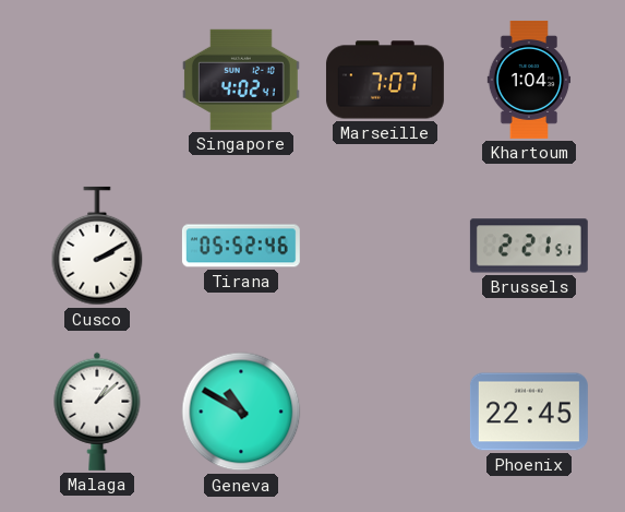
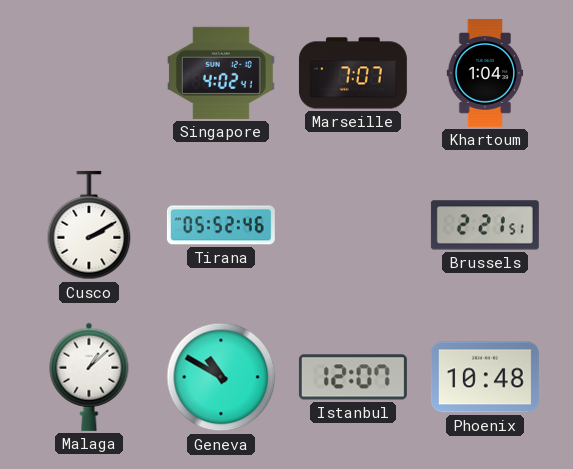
Istanbul: none -> 12:07 (353, 377)
Phoenix: 22:45 -> 10:48 (485, 377)
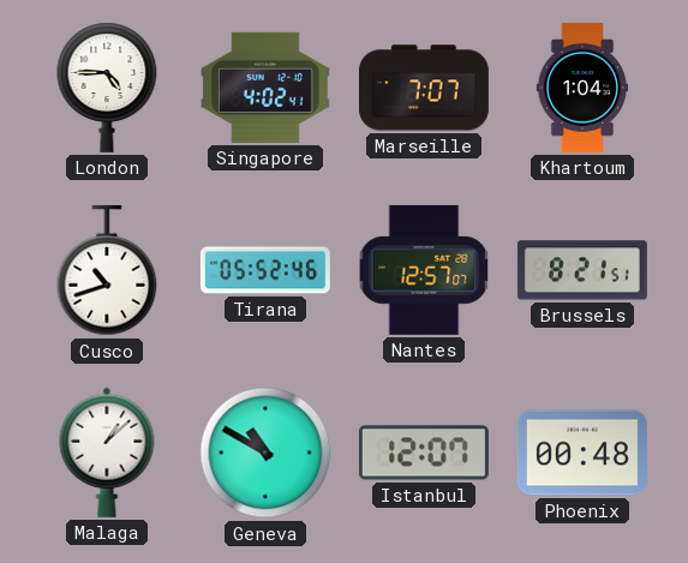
London: none -> 4:45 (107, 88)
Cusco: 2:10 -> 10:42 (107, 270)
Nantes: none -> 12:57 (424, 270)
Brussels: 2:21 -> 8:21 (582, 270)
Phoenix: 10:48 -> 00:48 (582, 453)
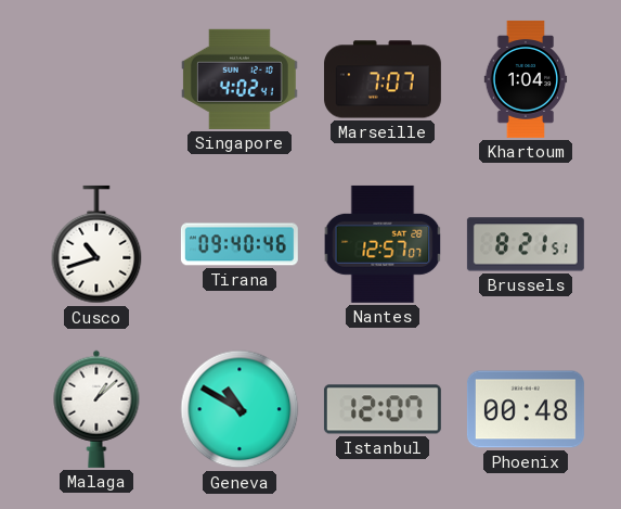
London: 4:45 -> none (107, 88)
Tirana: 05:52 -> 09:40 (240, 244)
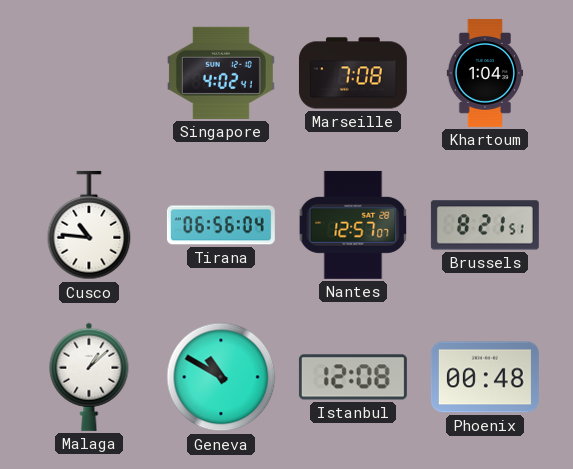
Marseille: 7:07 -> 7:08 (353, 73)
Cusco: 10:42 -> 10:46 (89, 225)
Tirana: 09:40 -> 06:56 (221, 225)
Istanbul: 12:07 -> 12:08 (353, 377)
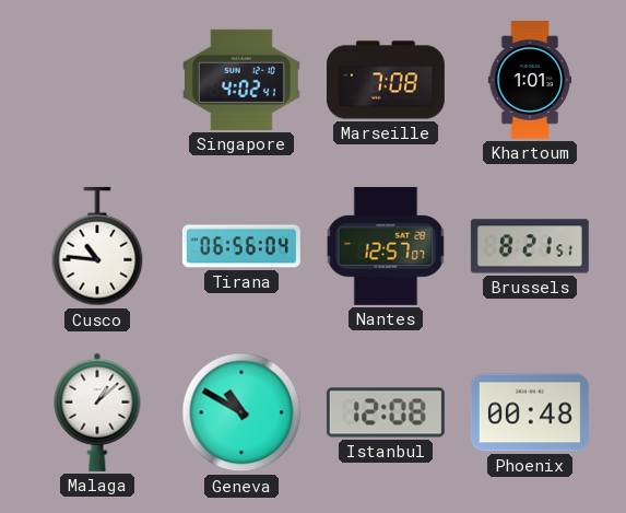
Khartoum: 1:04 -> 1:01 (530, 80)
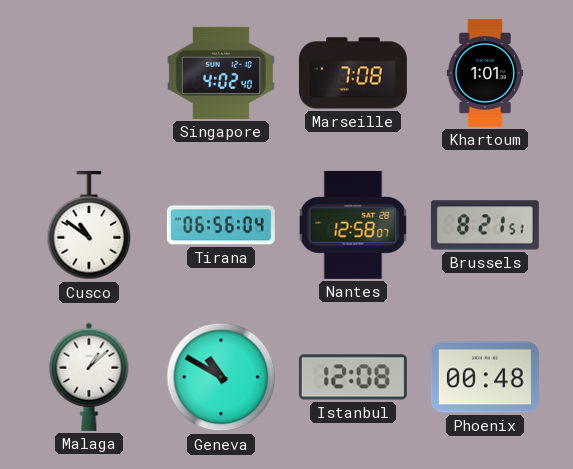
Singapore: 4:02:41 -> 4:02:40 (221, 73)
Cusco: 10:46 -> 10:51 (89, 225)
Nantes: 12:57 -> 12:58 (353, 225)
